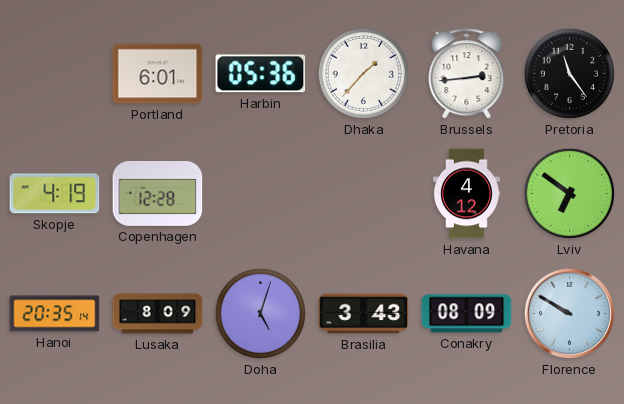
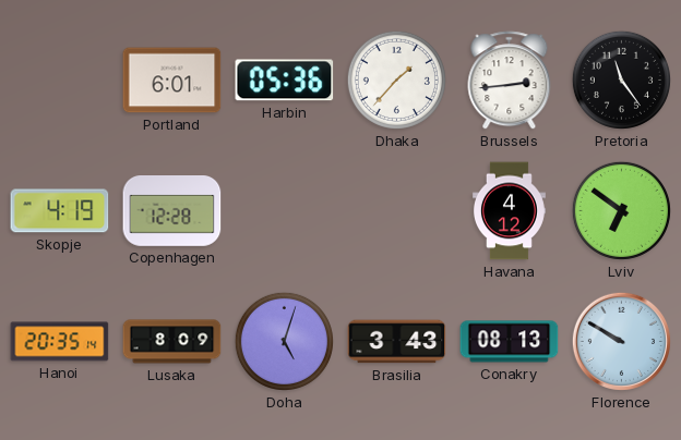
Conakry: 08:09 -> 08:13 (510, 342)
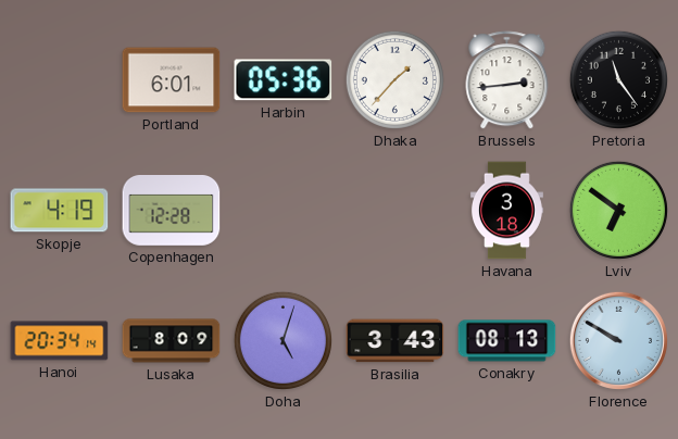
Havana: 4:12 -> 3:18 (506, 211)
Hanoi: 20:35 -> 20:34 (60, 341)
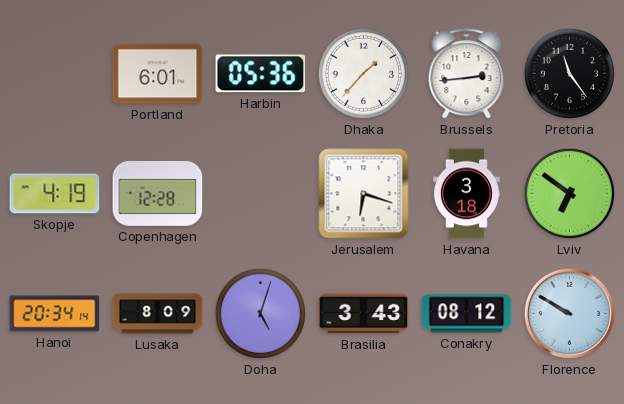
Jerusalem: none -> 6:18 (364, 194)
Conakry: 08:13 -> 08:12 (467, 314)
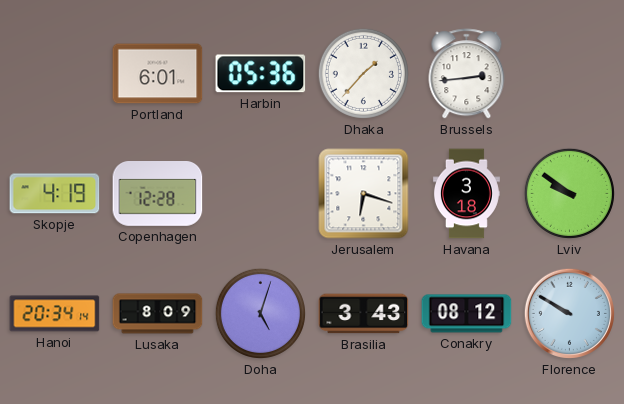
Pretoria: 11:24 -> none (569, 73)
Lviv: 6:51 -> 9:51 (569, 193)
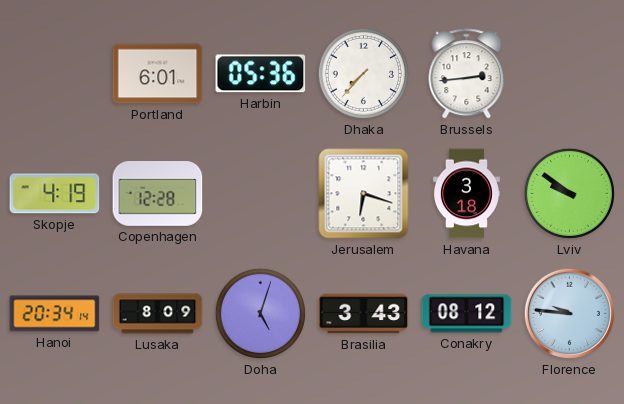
Dhaka: 1:37 -> 7:37 (363, 73)
Florence: 9:50 -> 9:46 (569, 313)
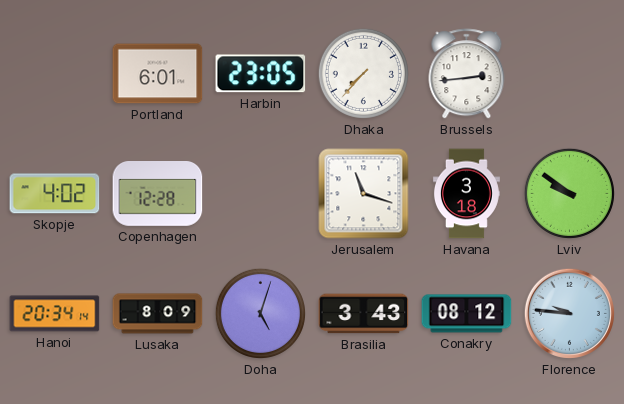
Harbin: 05:36 -> 23:05 (261, 74)
Skopje: 4:19 -> 4:02 (55, 194)
Jerusalem: 6:18 -> 11:18 (364, 194)
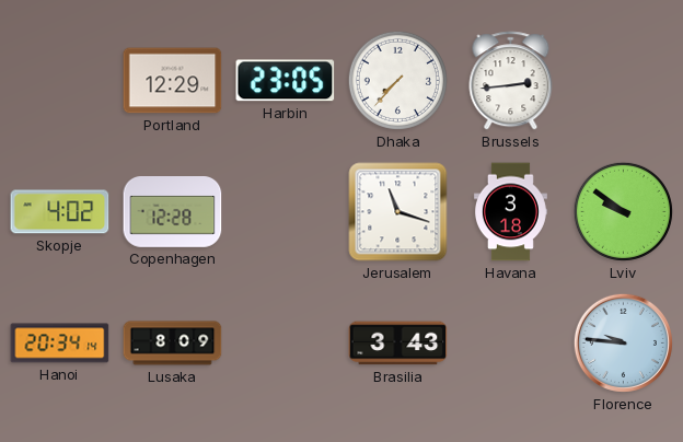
Portland: 6:01 -> 12:29 (173, 81)
Doha: 5:03 -> none (260, 313)
Conakry: 08:12 -> none (467, 314)
